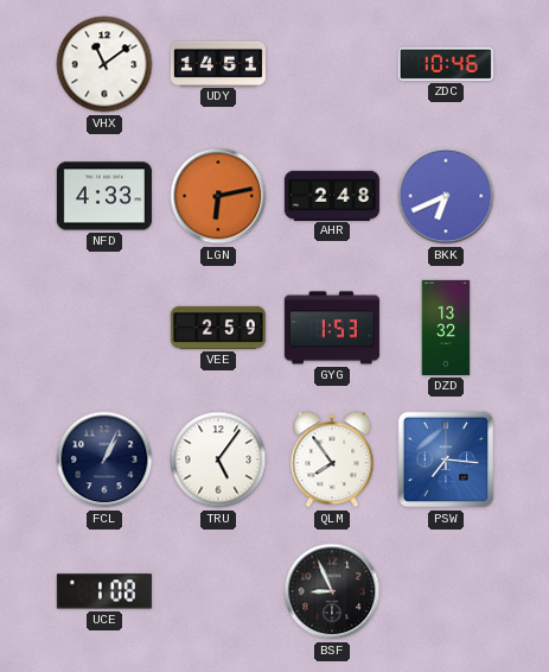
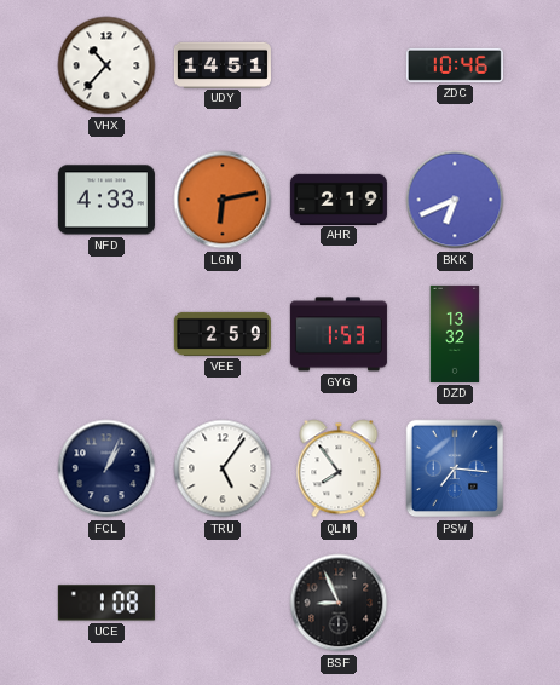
VHX: 11:09 -> 10:37 (106, 65)
AHR: 2:48 -> 2:19 (339, 198)
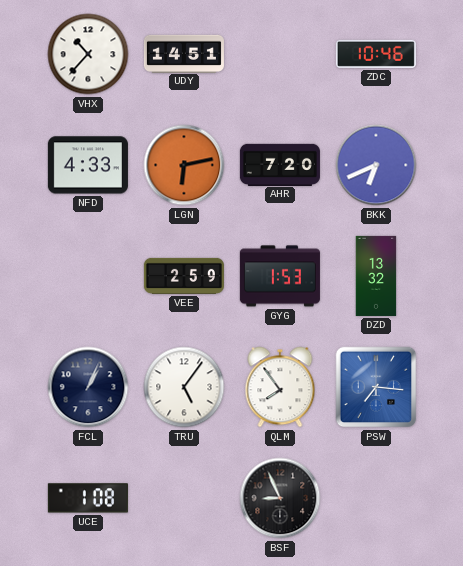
AHR: 2:19 -> 7:20 (280, 164)
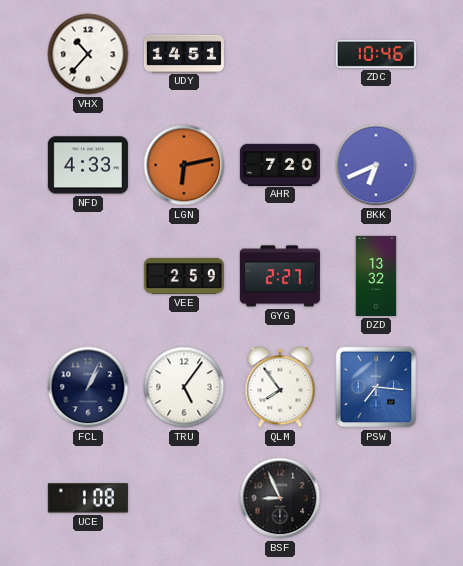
GYG: 1:53 -> 2:27 (280, 276)
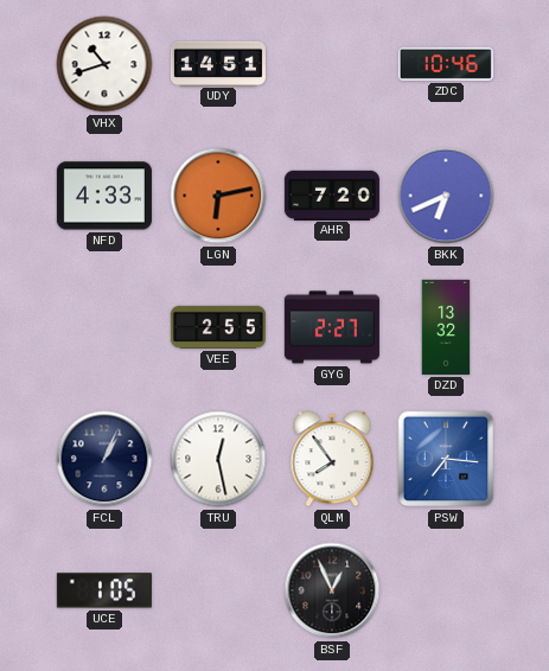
VHX: 10:37 -> 10:42 (104, 64)
VEE: 2:59 -> 2:55 (218, 327)
TRU: 5:06 -> 12:28 (218, 459)
UCE: 1:08 -> 1:05 (104, 590)
BSF: 8:56 -> 12:56 (332, 590)
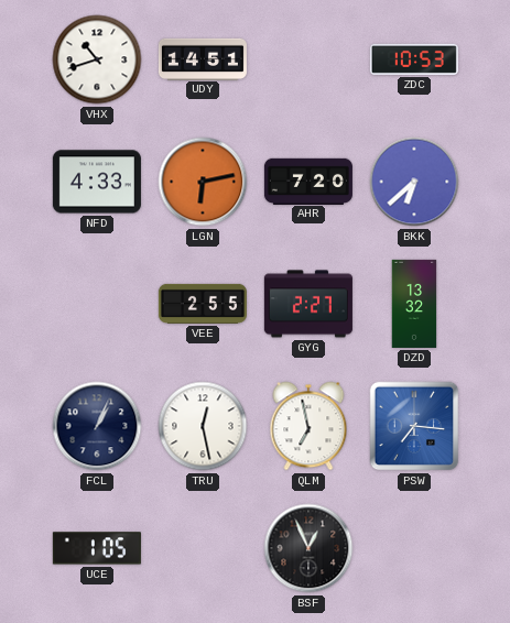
ZDC: 10:46 -> 10:53 (414, 59)
BKK: 6:41 -> 6:38 (414, 182)
QLM: 7:54 -> 6:58 (308, 426)
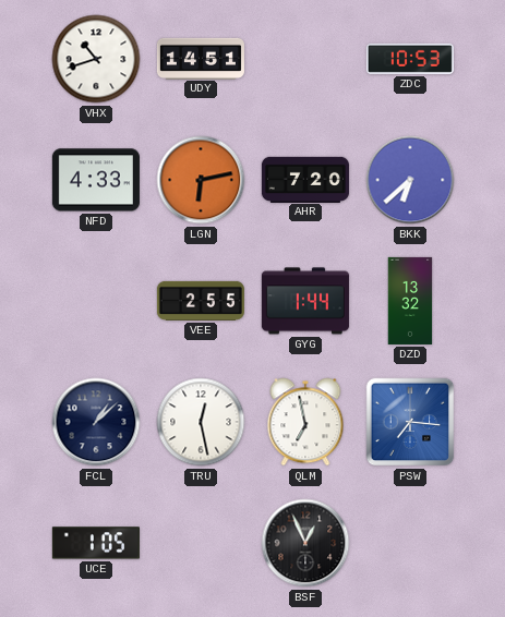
GYG: 2:27 -> 1:44 (305, 301)
FCL: 1:04 -> 1:08 (96, 422)
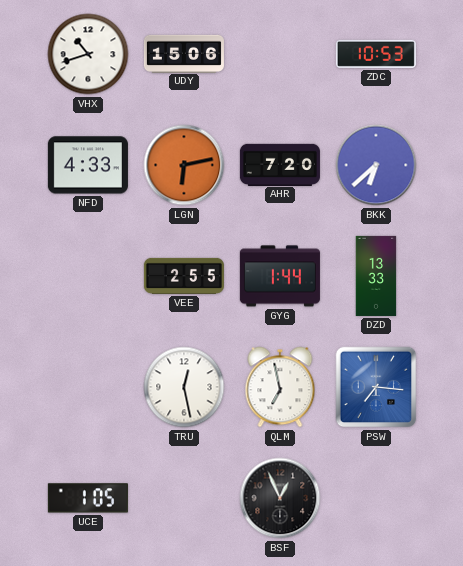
UDY: 14:51 -> 15:06 (184, 53)
DZD: 13:32 -> 13:33 (376, 276)
FCL: 1:08 -> none (96, 422)
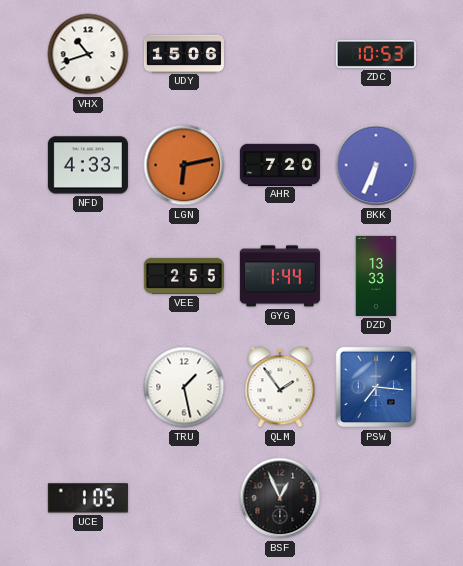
BKK: 6:38 -> 6:34 (376, 165)
TRU: 12:28 -> 1:28 (184, 387)
QLM: 6:58 -> 1:54 (280, 387)
